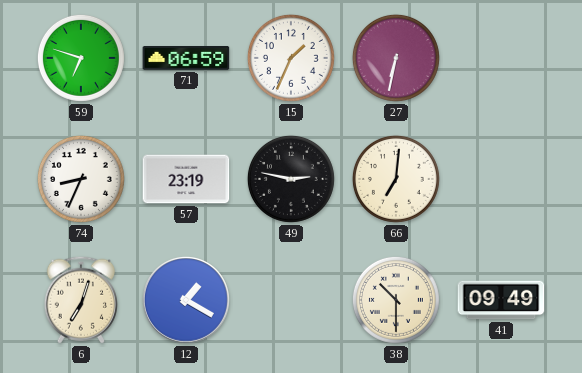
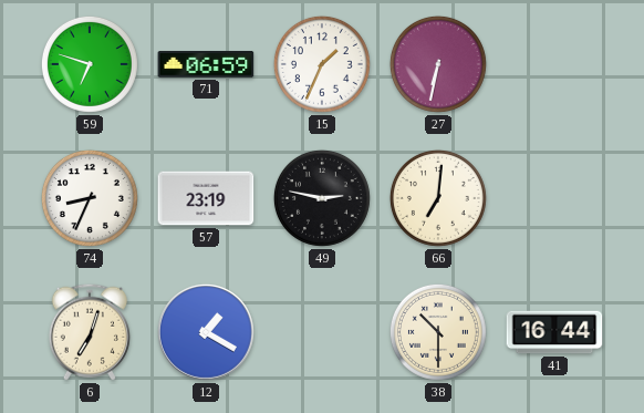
41: 09:49 -> 16:44 (554, 332)
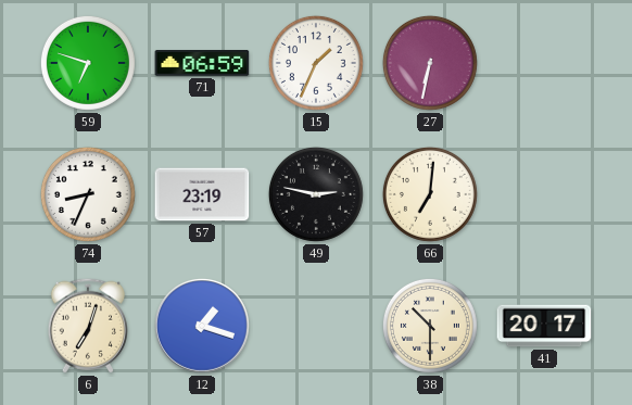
12: 1:20 -> 1:18 (202, 326)
41: 16:44 -> 20:17 (544, 326)
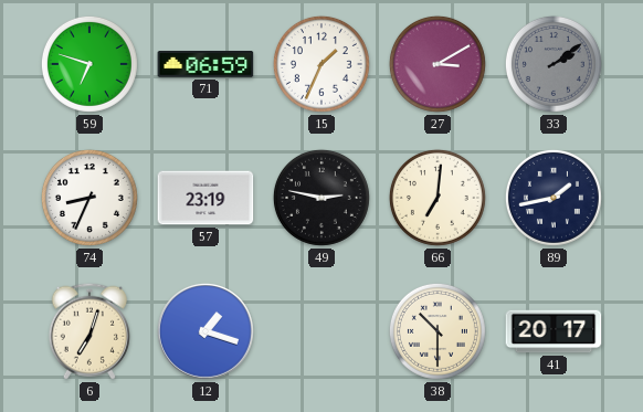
27: 6:32 -> 3:10 (438, 64)
33: none -> 2:09 (554, 64)
89: none -> 1:43 (554, 198)
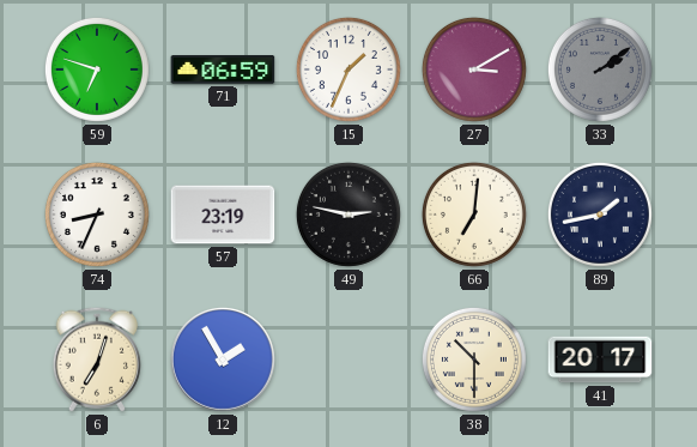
12: 1:18 -> 1:55 (223, 360)
